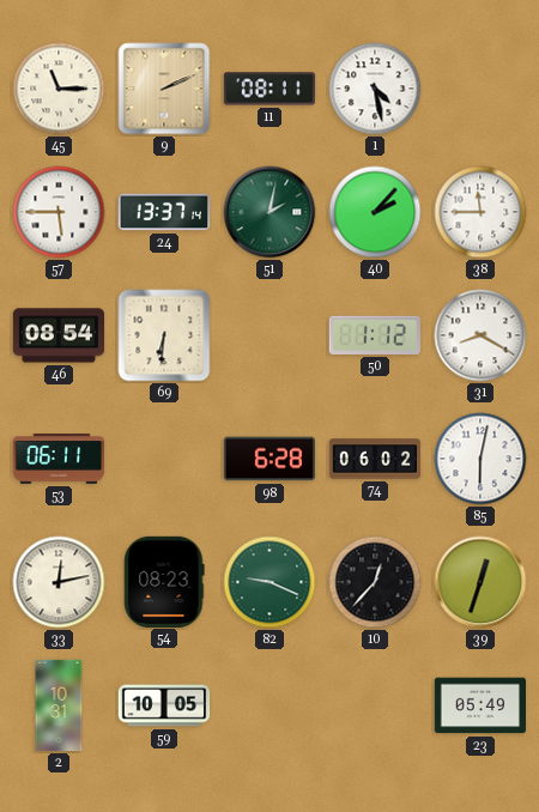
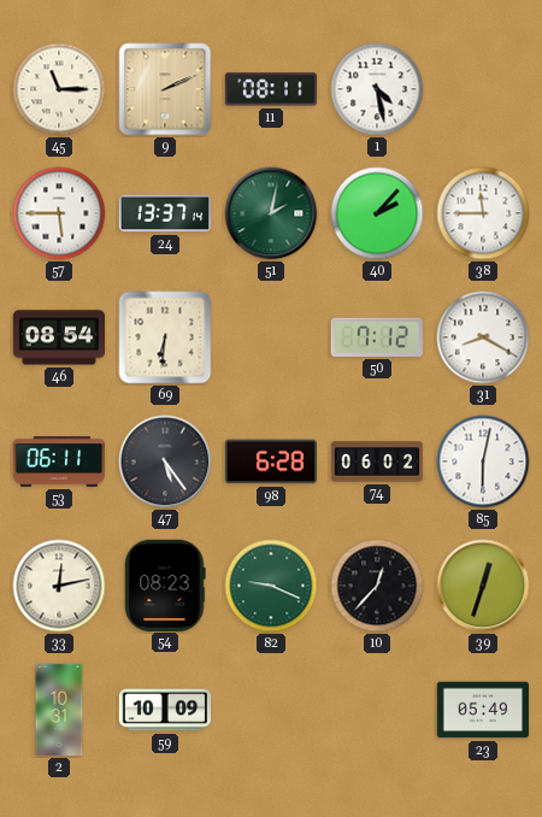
50: 1:12 -> 7:12 (377, 337)
47: none -> 5:24 (165, 462)
59: 10:05 -> 10:09 (165, 710)
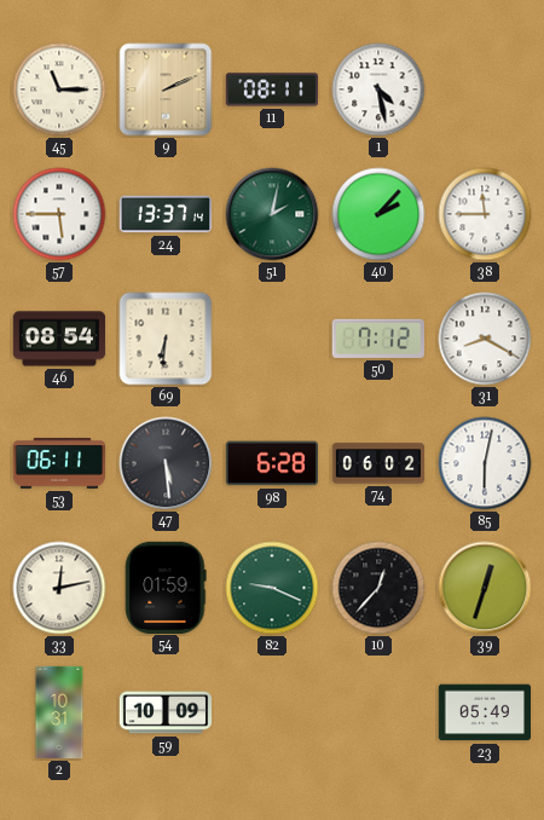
47: 5:24 -> 5:29 (166, 463)
54: 08:23 -> 01:59 (166, 587)
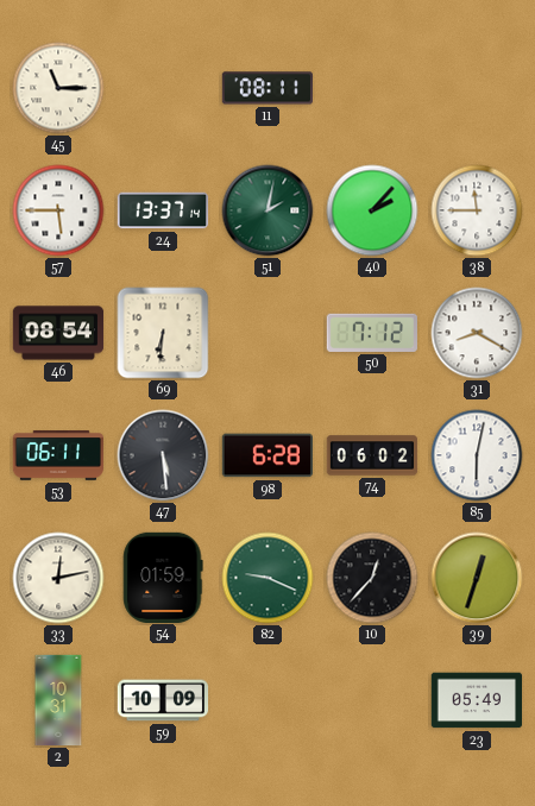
9: 2:11 -> none (166, 89)
1: 4:28 -> none (378, 89)
